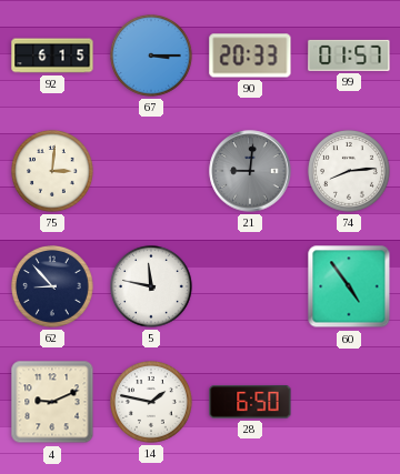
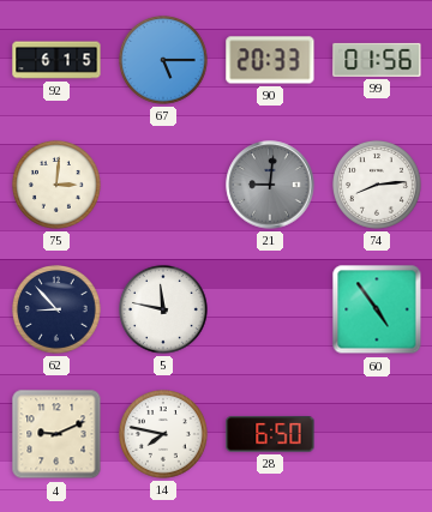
67: 3:15 -> 5:15 (164, 61)
99: 01:57 -> 01:56 (377, 60)
14: 1:47 -> 7:47 (164, 435)
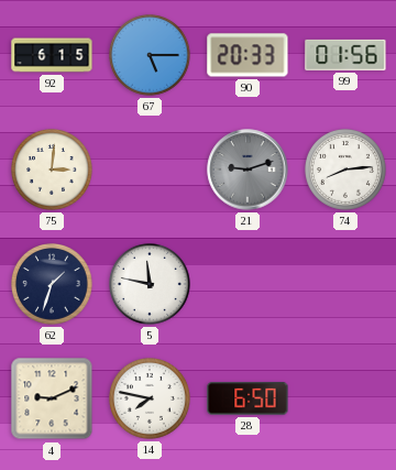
21: 9:01 -> 9:12 (248, 170)
62: 8:53 -> 1:33 (53, 285)
60: 4:54 -> none (377, 309)
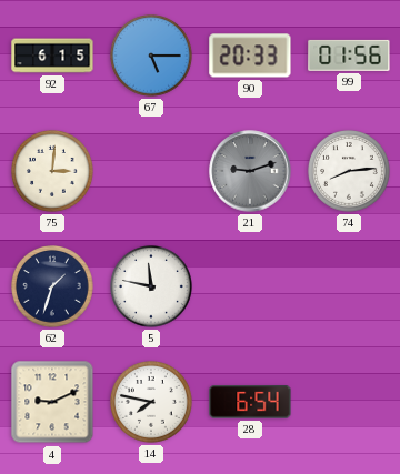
28: 6:50 -> 6:54 (250, 402)
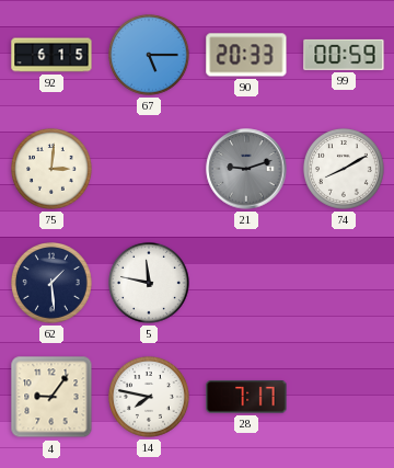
99: 01:56 -> 00:59 (344, 55)
74: 8:14 -> 8:10 (345, 170)
62: 1:33 -> 1:29 (53, 284)
4: 9:11 -> 9:06 (51, 397)
28: 6:54 -> 7:17 (246, 397)
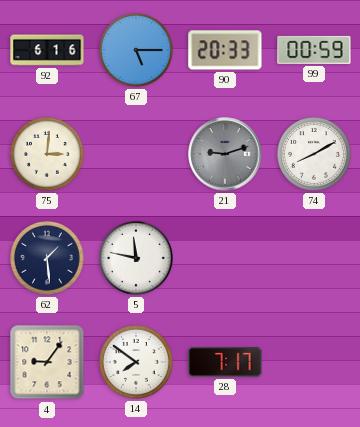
92: 6:15 -> 6:16 (47, 50)
14: 7:47 -> 7:51 (137, 363)
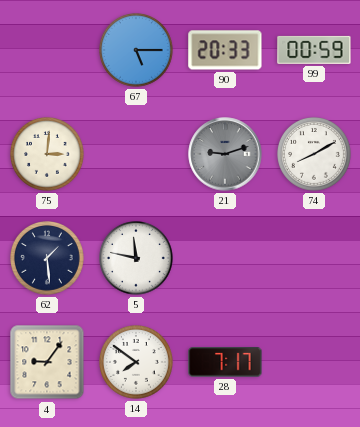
92: 6:16 -> none (47, 50)
